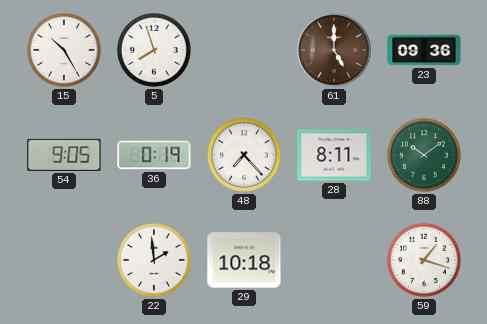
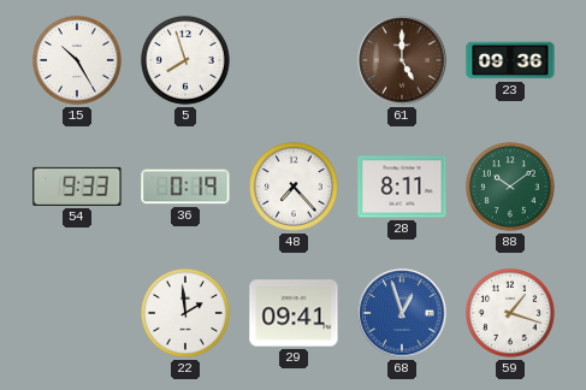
54: 9:05 -> 9:33 (77, 187)
29: 10:18 -> 09:41 (294, 313)
68: none -> 12:57 (402, 313)
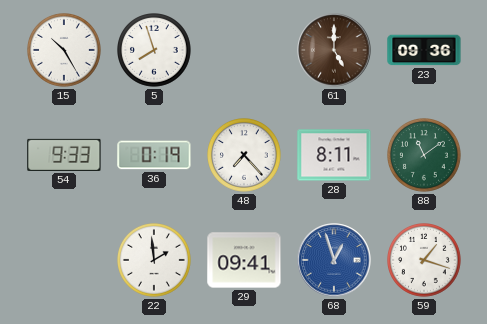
88: 10:09 -> 11:09 (425, 156)
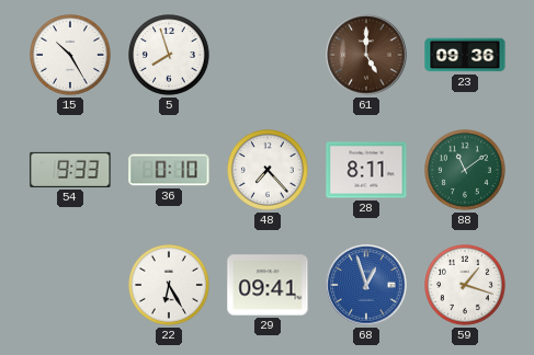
36: 0:19 -> 0:10 (169, 170)
22: 1:59 -> 6:25 (170, 286)
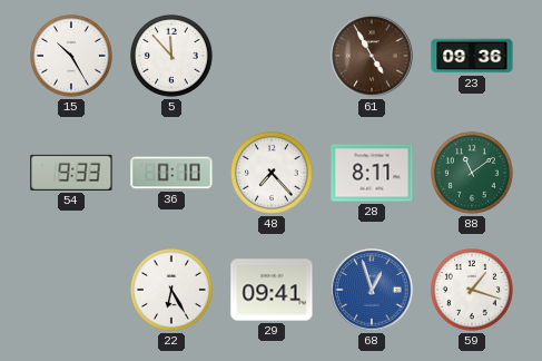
5: 7:57 -> 11:53 (173, 57)
61: 5:00 -> 4:55 (372, 56)
